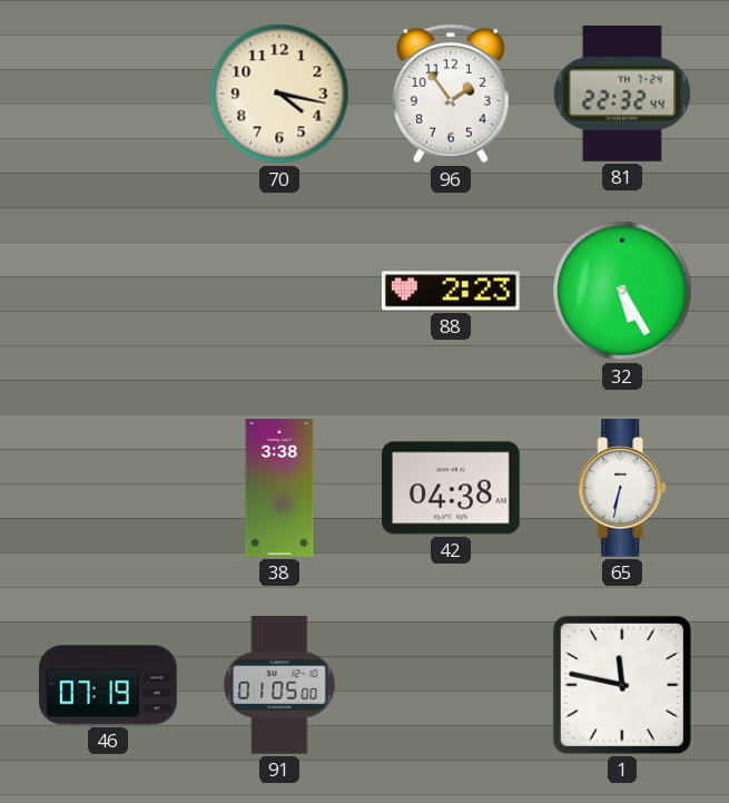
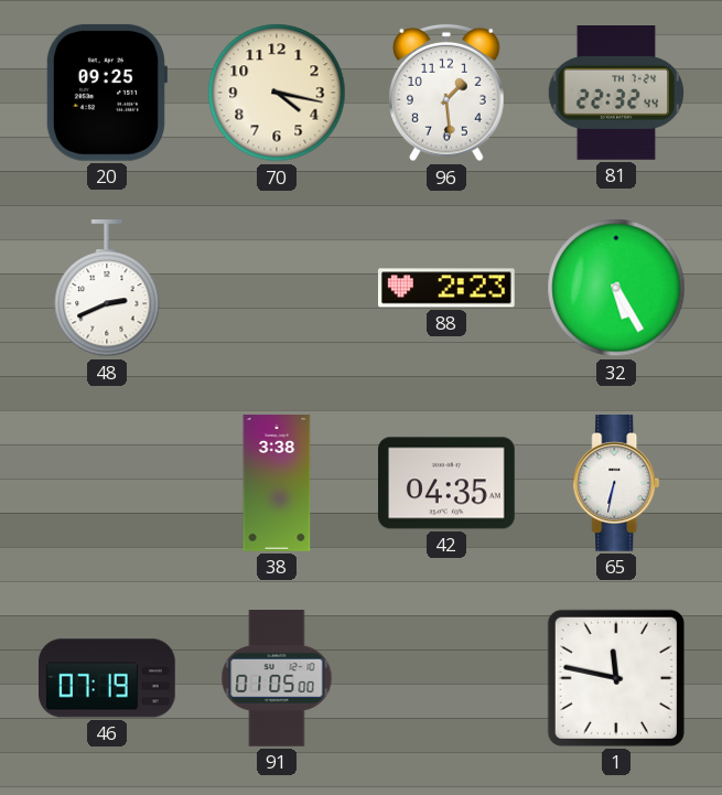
20: none -> 09:25 (106, 93)
96: 1:54 -> 1:29 (446, 93)
48: none -> 2:41 (107, 289)
42: 04:38 -> 04:35 (448, 483)
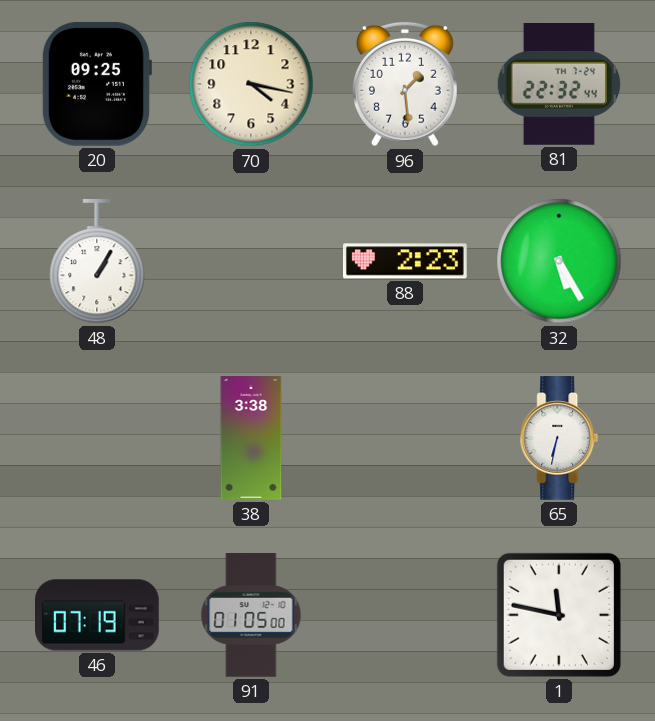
48: 2:41 -> 1:05 (97, 262)
42: 04:35 -> none (448, 483)
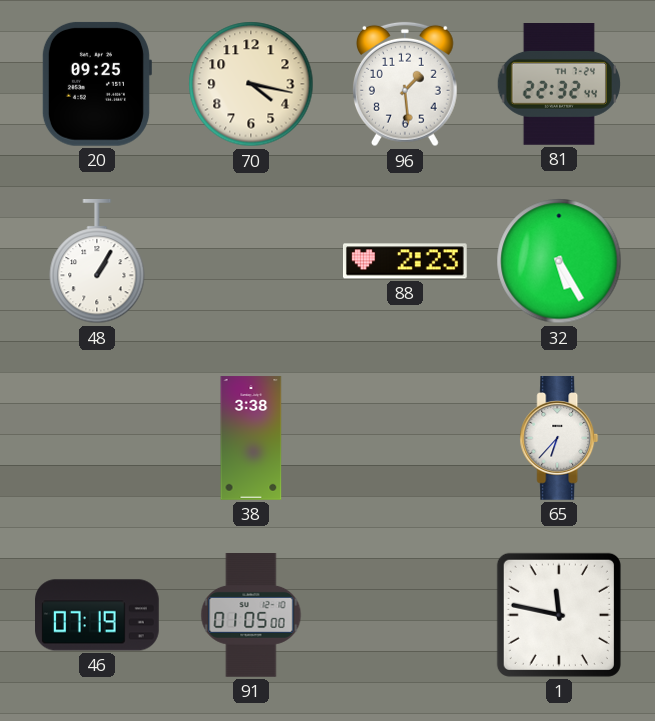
65: 6:32 -> 6:37 (559, 439)
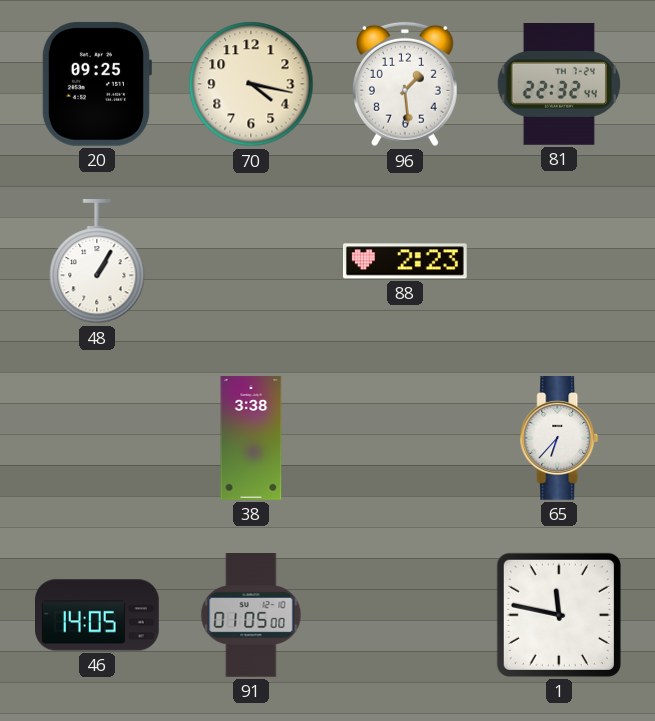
32: 5:25 -> none (559, 261)
46: 07:19 -> 14:05 (98, 615)
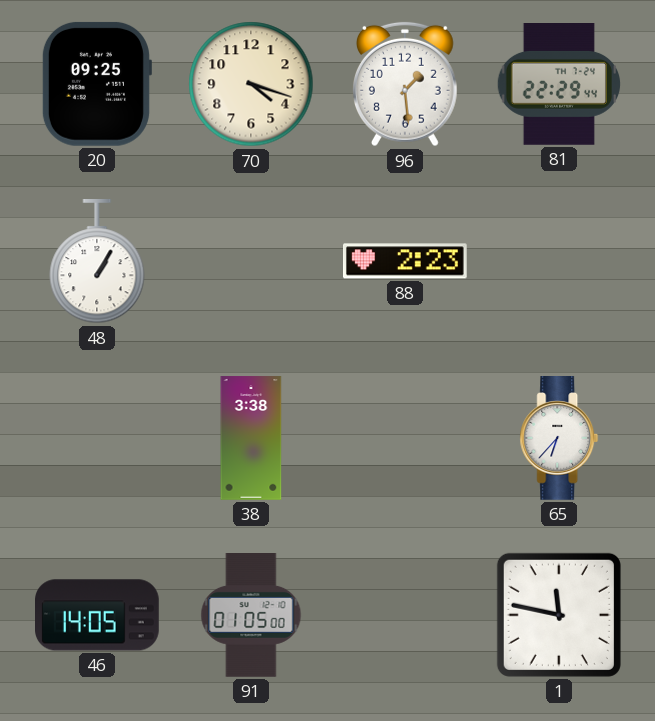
70: 4:17 -> 4:18 (251, 84)
81: 22:32 -> 22:29 (558, 85)
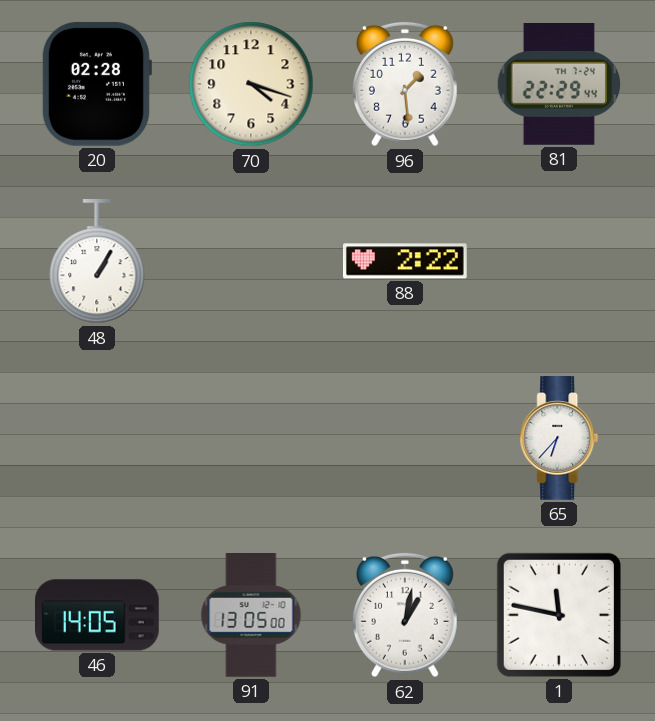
20: 09:25 -> 02:28 (96, 84)
88: 2:23 -> 2:22 (406, 261)
38: 3:38 -> none (251, 438)
91: 01:05 -> 13:05 (251, 616)
62: none -> 1:02 (405, 615)
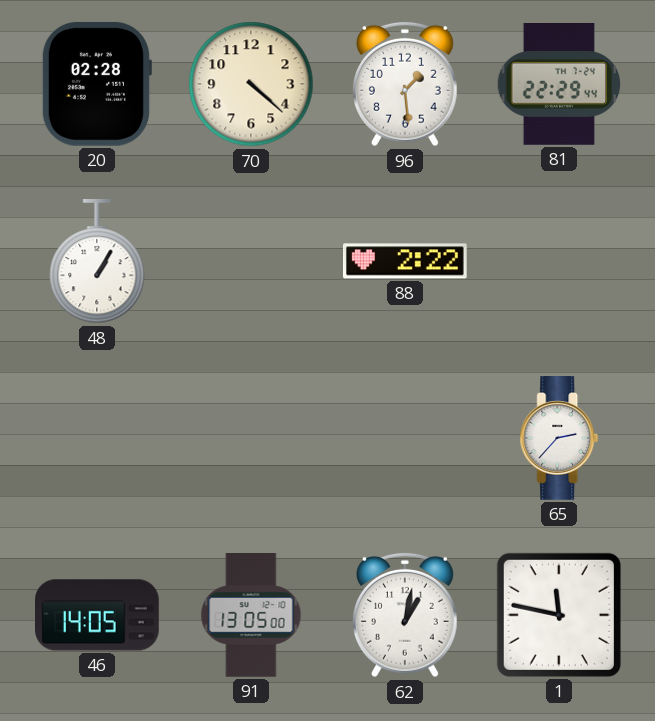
70: 4:18 -> 4:22 (251, 84)
65: 6:37 -> 2:37 (559, 439)
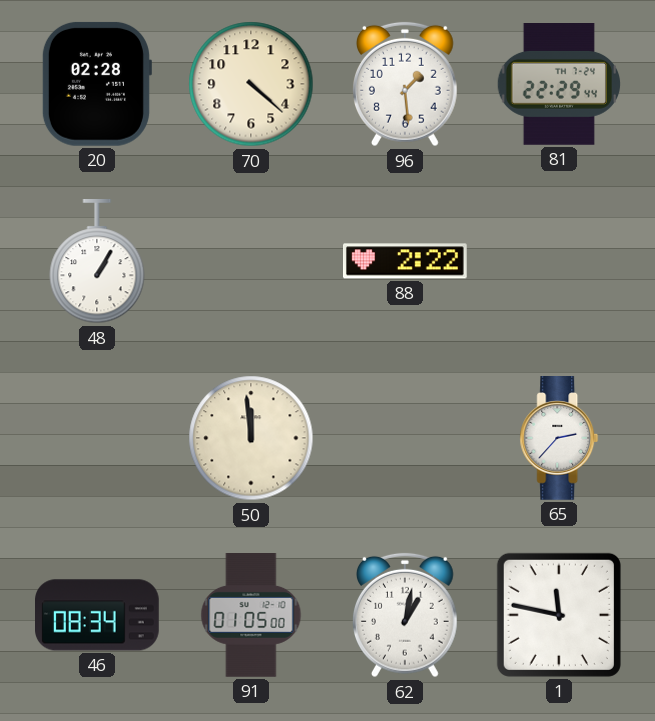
50: none -> 11:59 (251, 438)
46: 14:05 -> 08:34 (98, 615)
91: 13:05 -> 01:05 (251, 616)
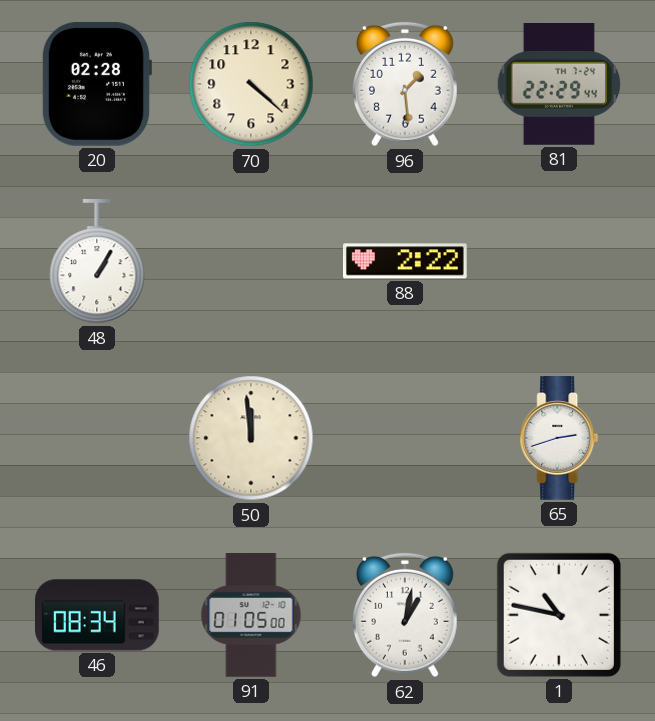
65: 2:37 -> 2:42 (559, 439)
1: 11:47 -> 10:47 (559, 615)
